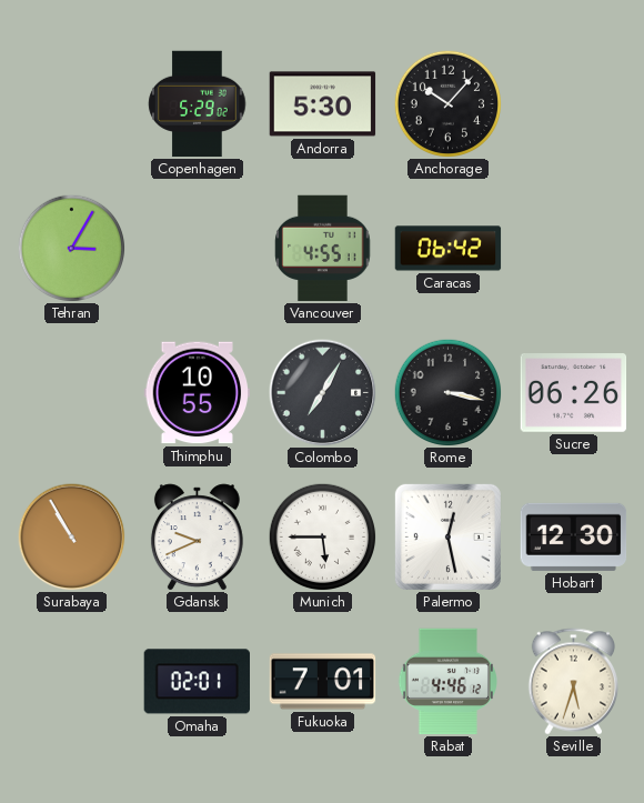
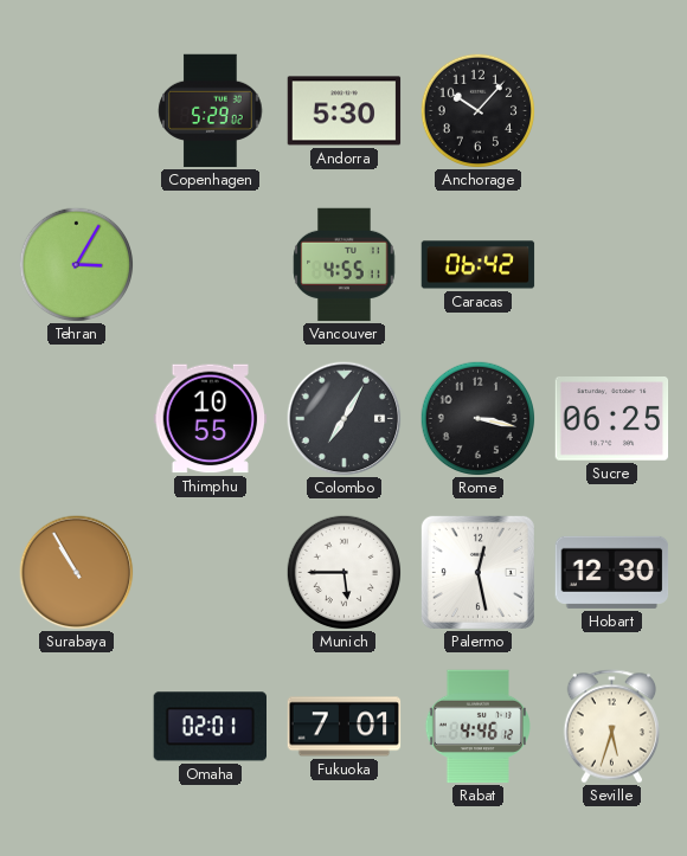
Sucre: 06:26 -> 06:25 (612, 419)
Gdansk: 9:41 -> none (197, 538)
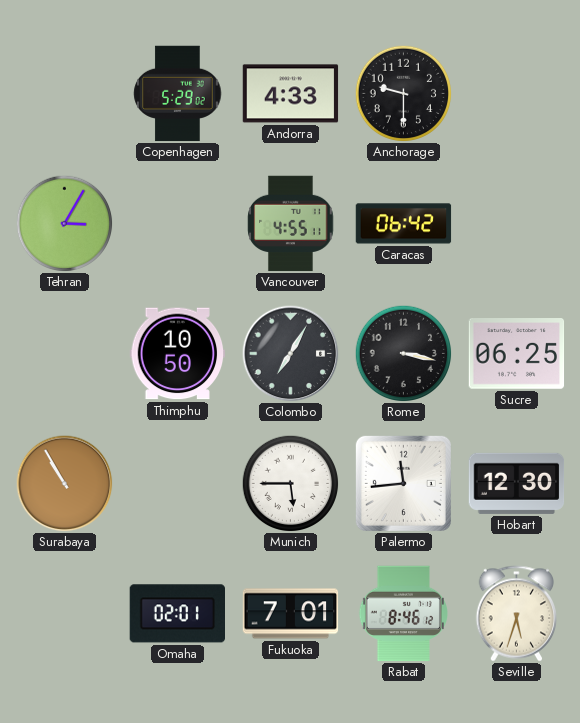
Andorra: 5:30 -> 4:33 (291, 94)
Anchorage: 10:07 -> 9:30 (403, 93)
Thimphu: 10:55 -> 10:50 (178, 354)
Palermo: 12:28 -> 11:44 (403, 483)
Rabat: 4:46 -> 8:46 (403, 614)
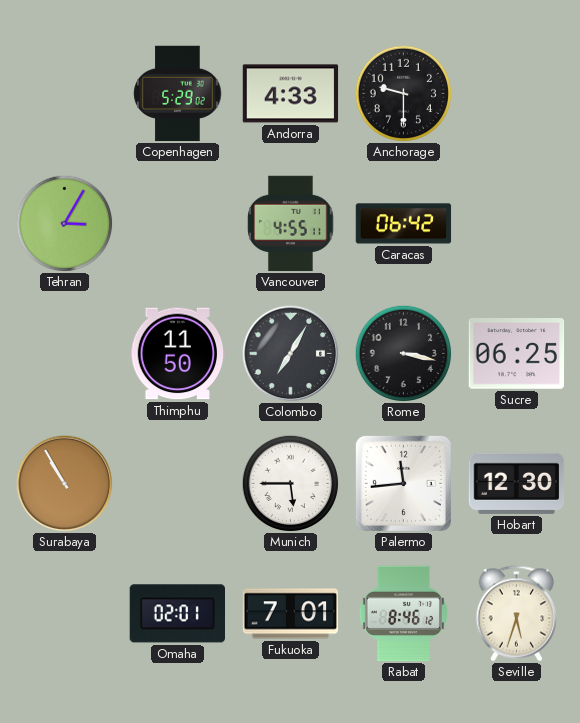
Thimphu: 10:50 -> 11:50 (178, 354)
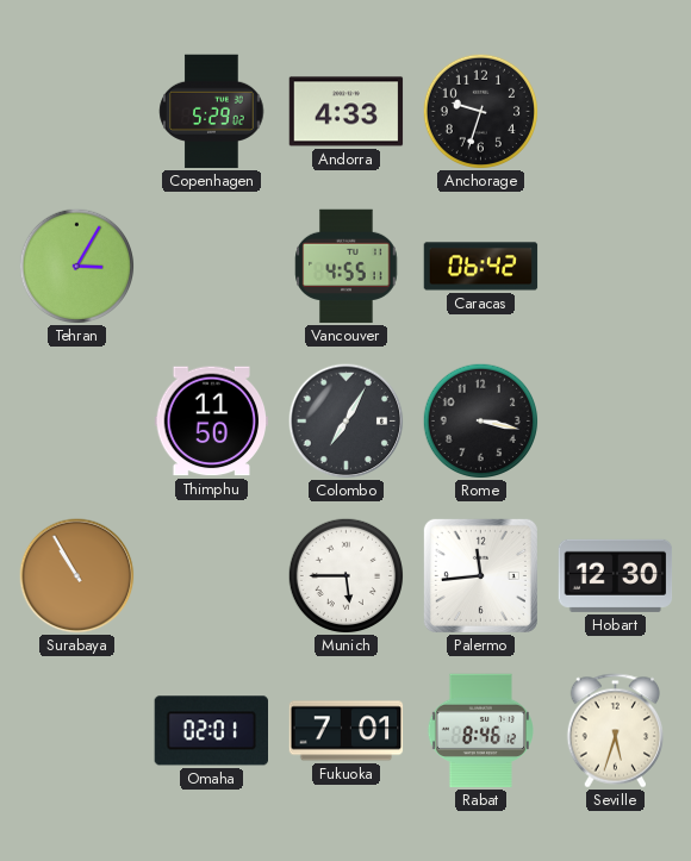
Anchorage: 9:30 -> 9:33 (480, 111)
Sucre: 06:25 -> none (517, 354)
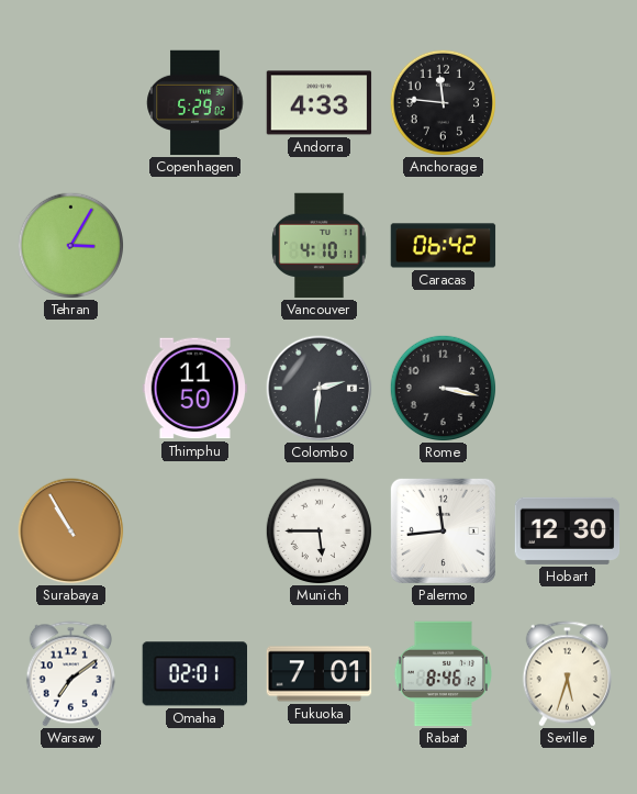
Anchorage: 9:33 -> 11:46 (443, 102)
Vancouver: 4:55 -> 4:10 (320, 246)
Colombo: 7:05 -> 2:31 (320, 389)
Warsaw: none -> 7:09 (71, 674)
